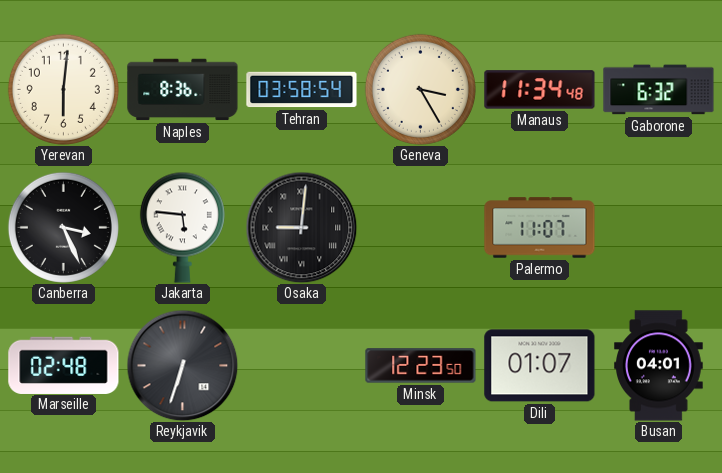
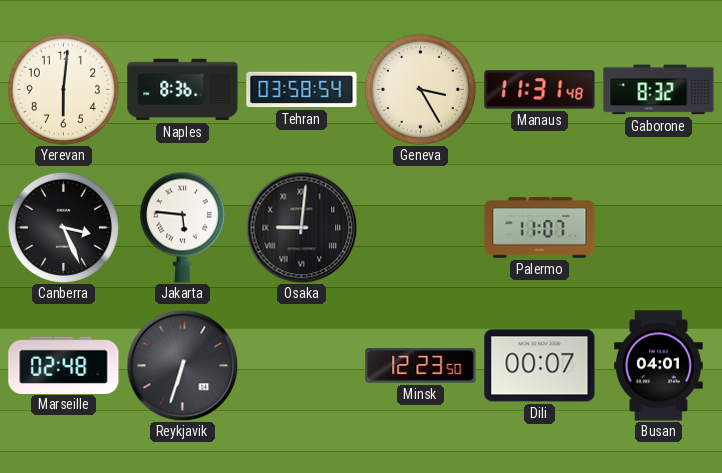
Manaus: 11:34 -> 11:31 (540, 90)
Gaborone: 6:32 -> 8:32 (659, 90)
Dili: 01:07 -> 00:07 (540, 366)
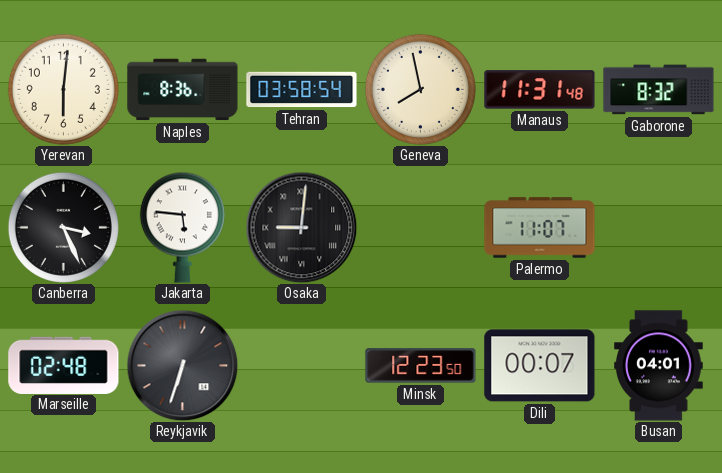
Geneva: 3:25 -> 7:58 (420, 89)
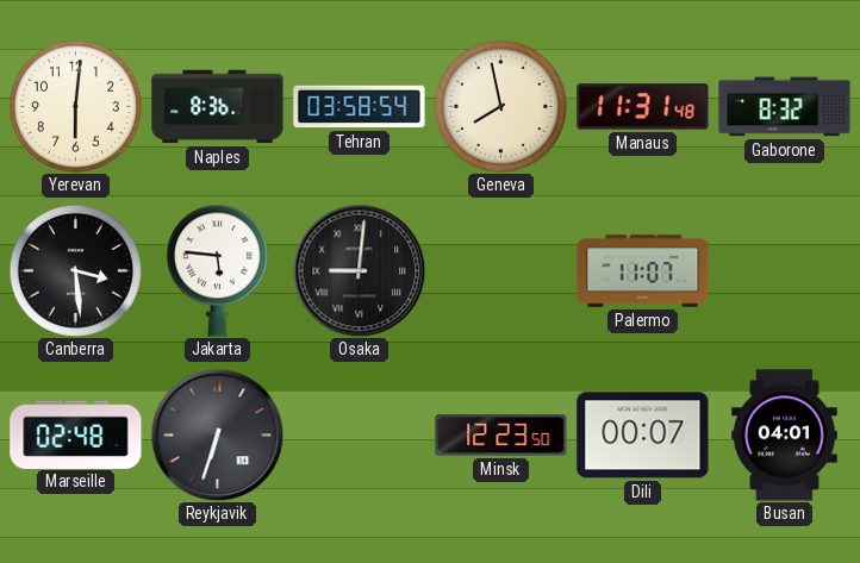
Canberra: 3:26 -> 3:29 (75, 270)
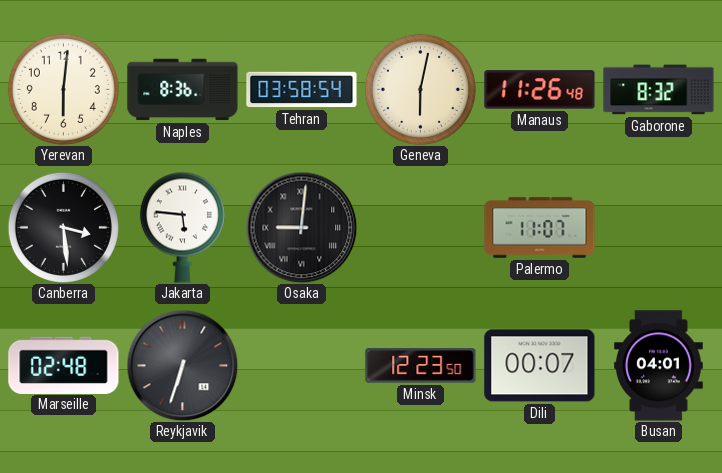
Geneva: 7:58 -> 6:02 (420, 89)
Manaus: 11:31 -> 11:26 (540, 90)
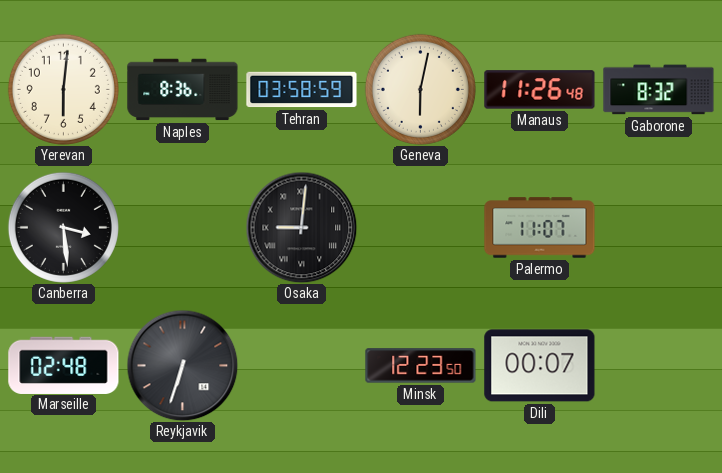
Tehran: 03:58:54 -> 03:58:59 (302, 90)
Jakarta: 5:46 -> none (182, 227)
Busan: 04:01 -> none (659, 366)
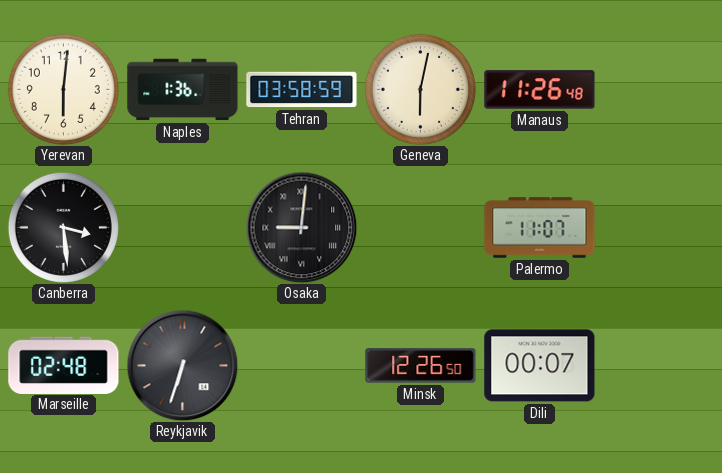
Naples: 8:36 -> 1:36 (183, 90)
Gaborone: 8:32 -> none (659, 90)
Minsk: 12:23 -> 12:26 (421, 366)
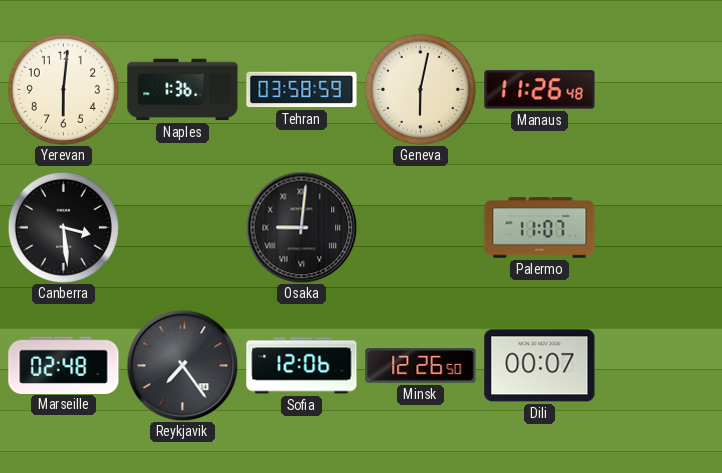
Reykjavik: 6:33 -> 7:24 (182, 365)
Sofia: none -> 12:06 (302, 366)
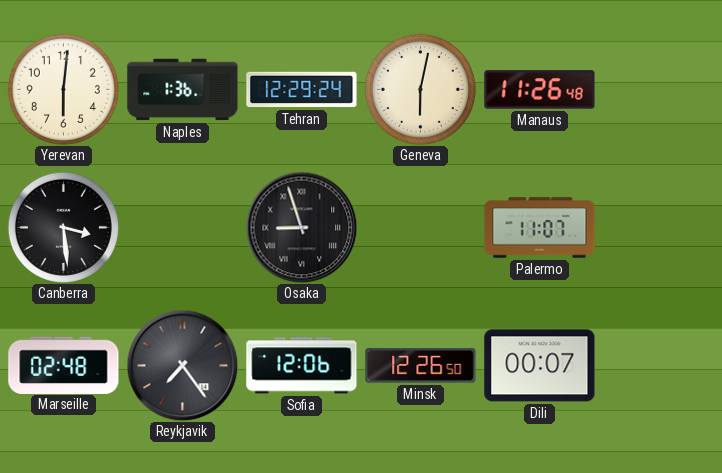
Tehran: 03:58 -> 12:29 (302, 90)
Osaka: 9:01 -> 8:57 (301, 227)
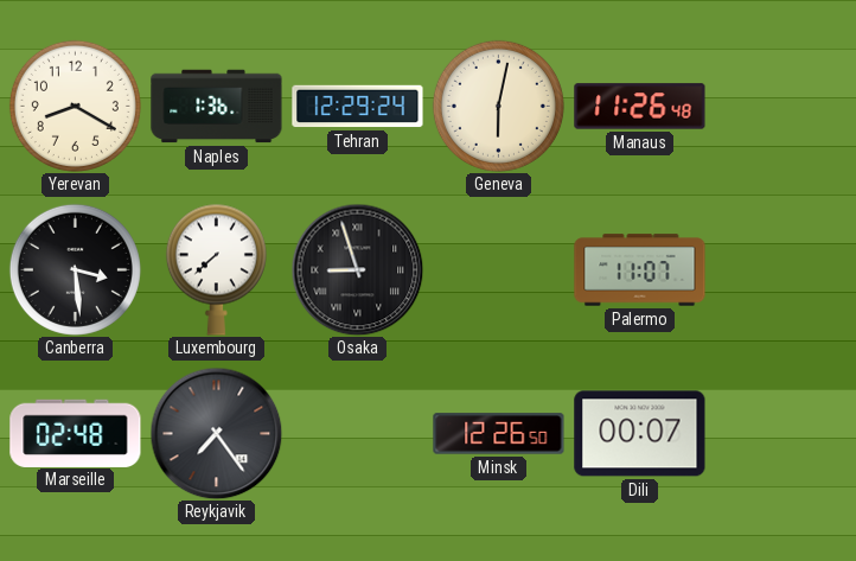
Yerevan: 6:01 -> 8:20 (75, 106)
Luxembourg: none -> 7:38 (216, 269)
Sofia: 12:06 -> none (302, 366)
